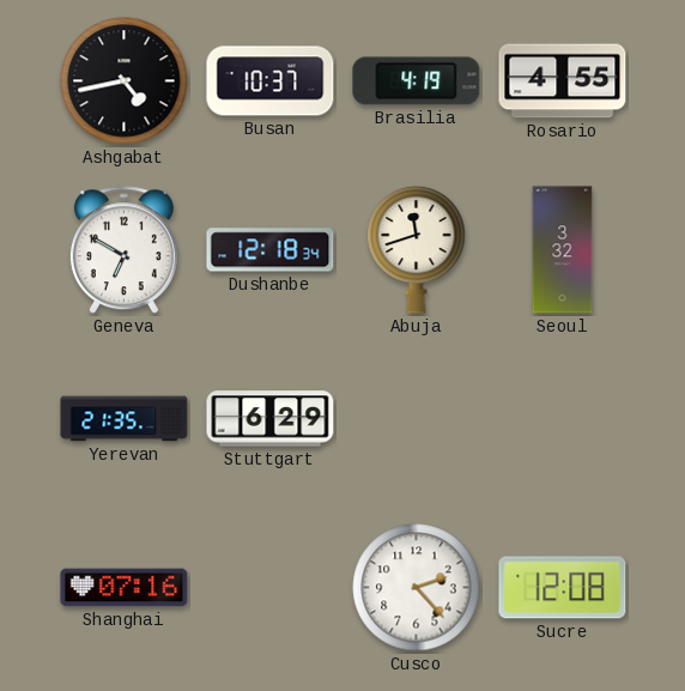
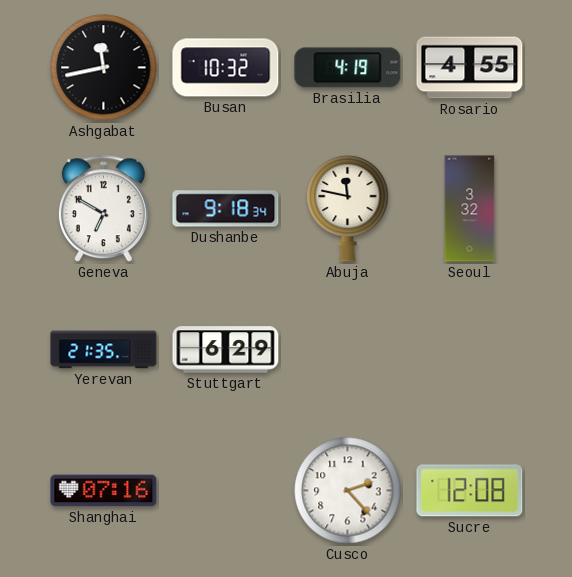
Ashgabat: 4:43 -> 11:43 (104, 68)
Busan: 10:37 -> 10:32 (226, 68)
Dushanbe: 12:18 -> 9:18 (226, 209)
Abuja: 11:42 -> 11:47 (348, 208)
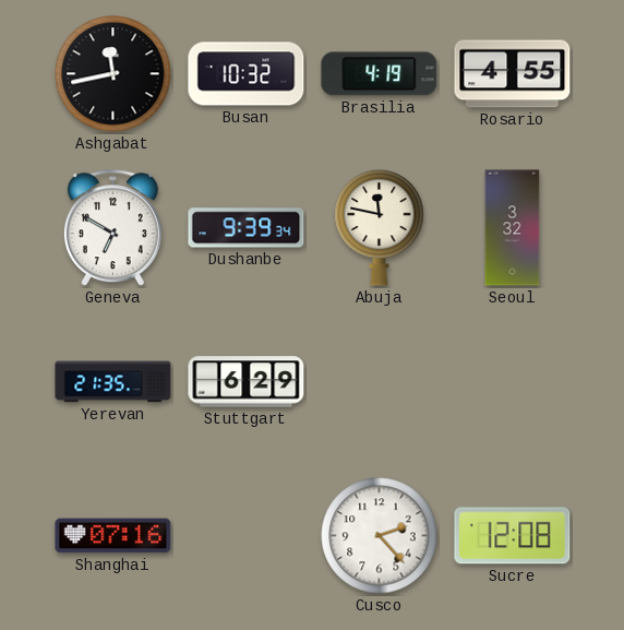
Dushanbe: 9:18 -> 9:39 (247, 228)
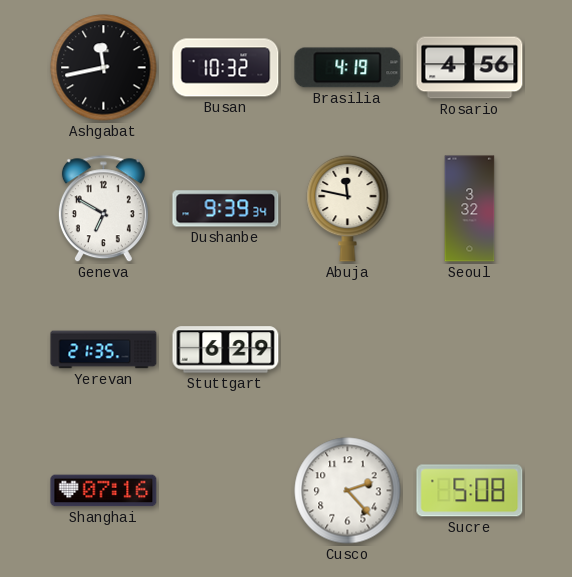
Rosario: 4:55 -> 4:56 (470, 68)
Sucre: 12:08 -> 5:08 (470, 491)
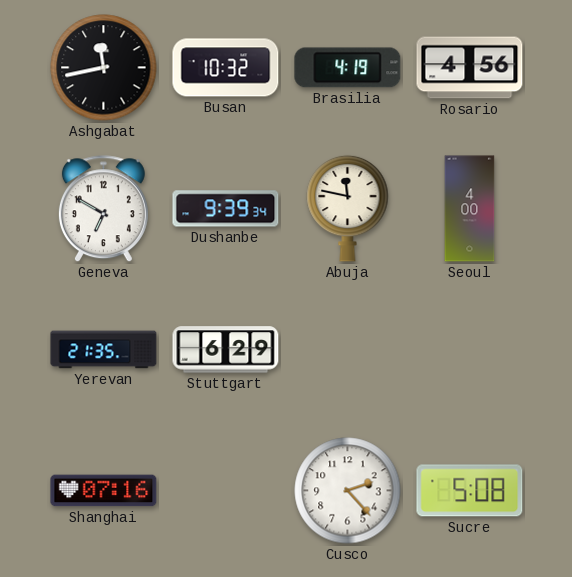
Seoul: 3:32 -> 4:00 (470, 209)
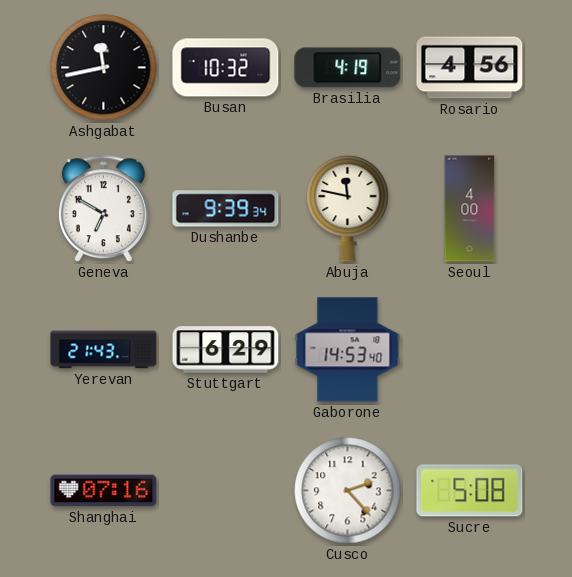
Yerevan: 21:35 -> 21:43 (104, 350)
Gaborone: none -> 14:53 (348, 350)
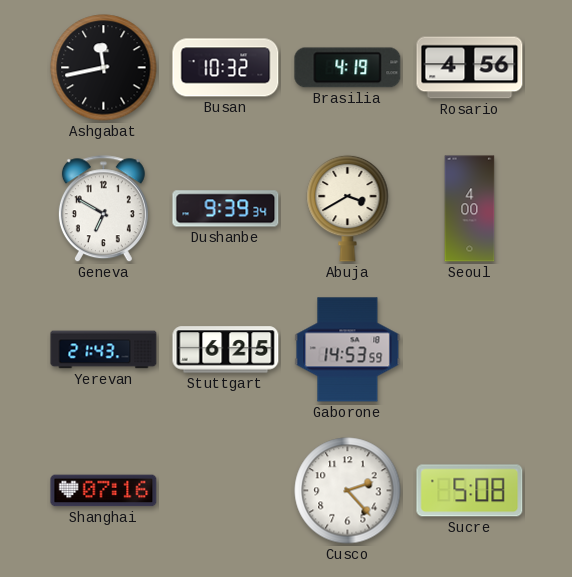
Abuja: 11:47 -> 3:40 (348, 208)
Stuttgart: 6:29 -> 6:25 (226, 350)
Gaborone: 14:53:40 -> 14:53:59 (348, 350)
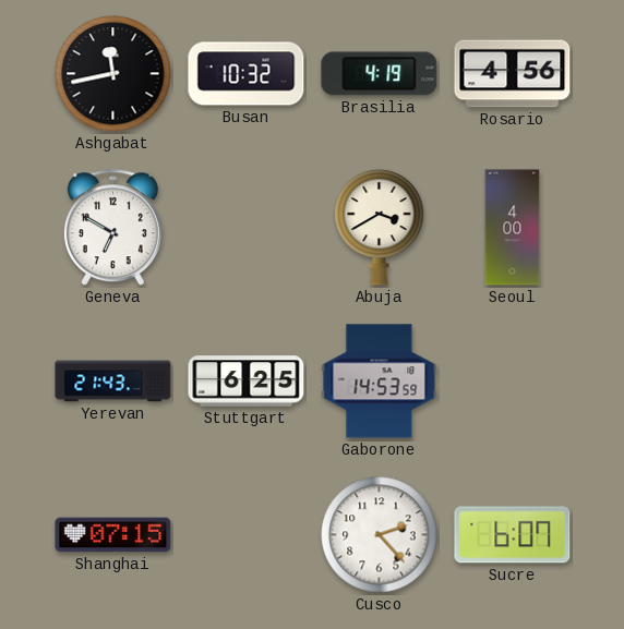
Dushanbe: 9:39 -> none (226, 209)
Shanghai: 07:16 -> 07:15 (113, 535)
Sucre: 5:08 -> 6:07 (513, 535)
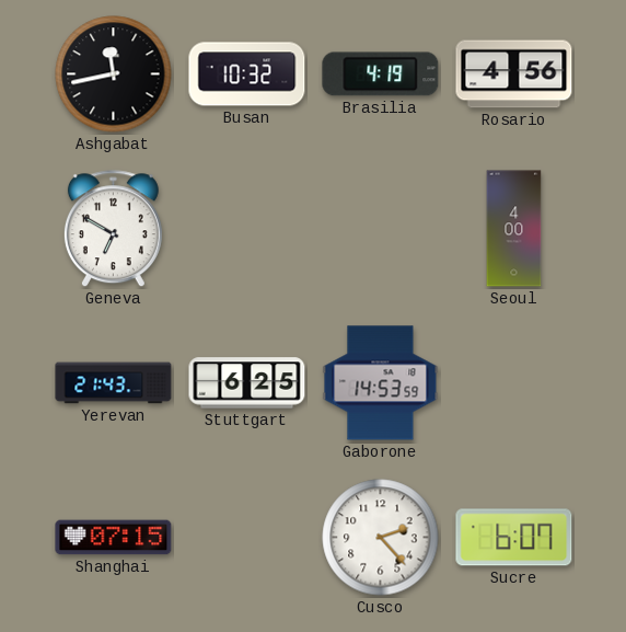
Abuja: 3:40 -> none (380, 227)
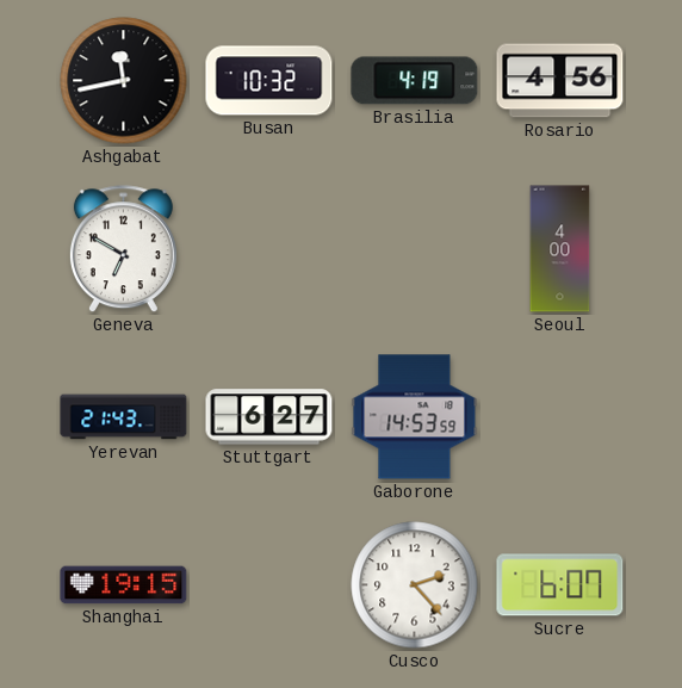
Stuttgart: 6:25 -> 6:27 (269, 417)
Shanghai: 07:15 -> 19:15 (124, 585)
